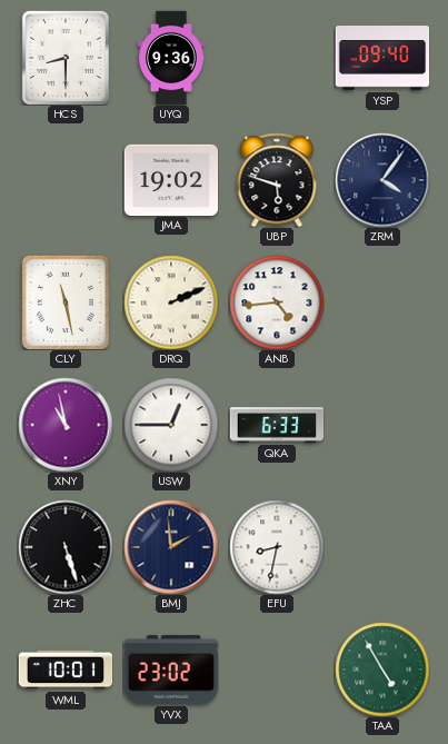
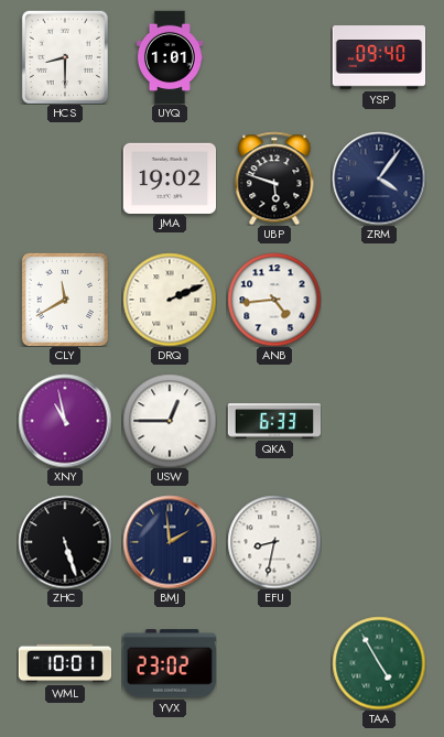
UYQ: 9:36 -> 1:01 (170, 57)
CLY: 11:28 -> 11:40 (65, 300)
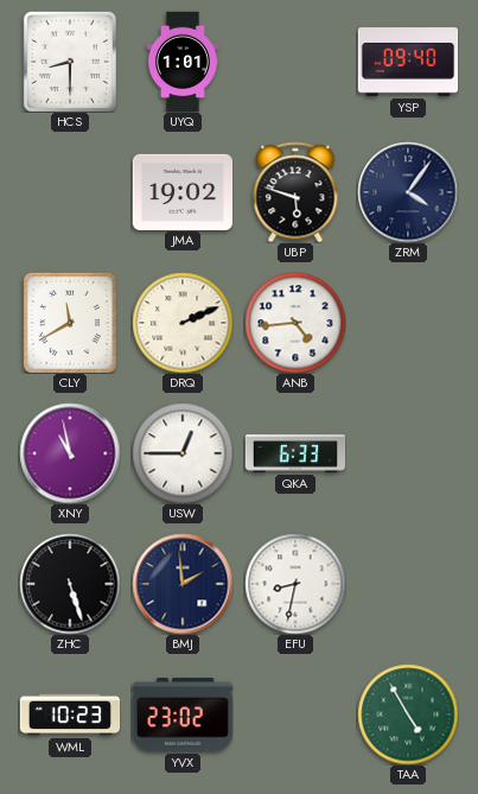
WML: 10:01 -> 10:23 (70, 714)
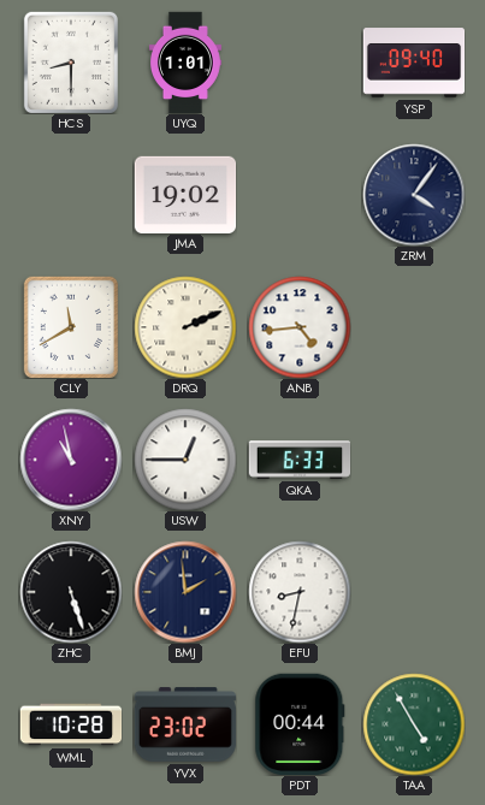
UBP: 5:48 -> none (295, 192)
WML: 10:23 -> 10:28 (71, 724)
PDT: none -> 00:44 (300, 723)
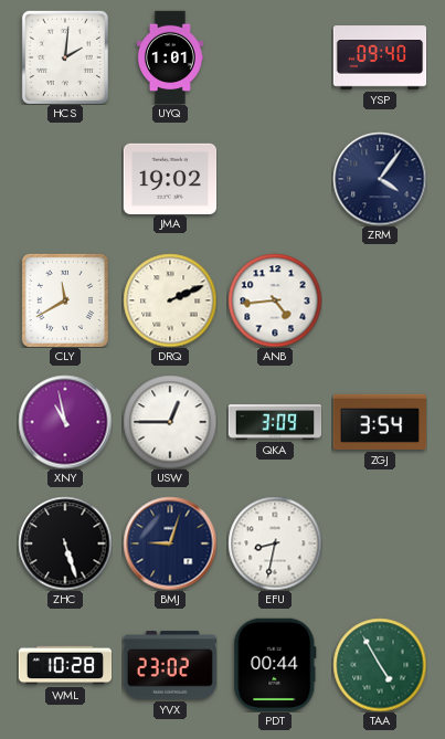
HCS: 8:30 -> 2:01 (65, 57)
QKA: 6:33 -> 3:09 (275, 422)
ZGJ: none -> 3:54 (380, 422)
BMJ: 1:59 -> 9:03 (170, 543)
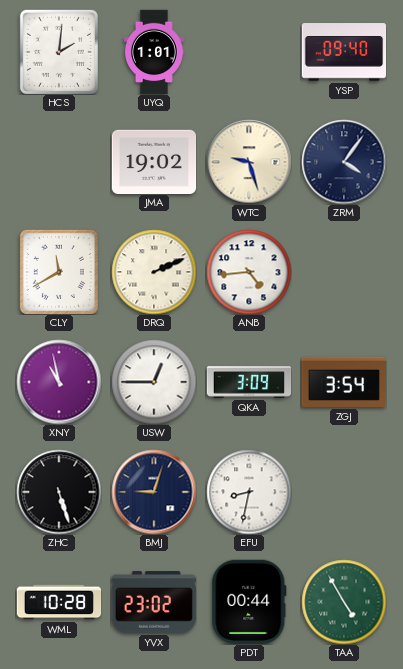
WTC: none -> 9:27 (249, 162)
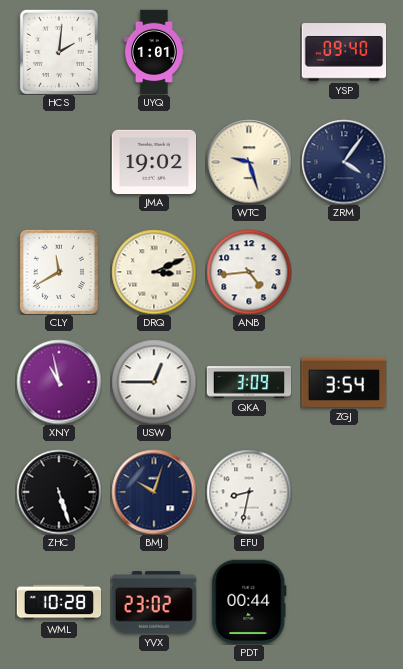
DRQ: 2:11 -> 3:11 (154, 272)
BMJ: 9:03 -> 10:03 (154, 492)
TAA: 4:55 -> none (344, 602)
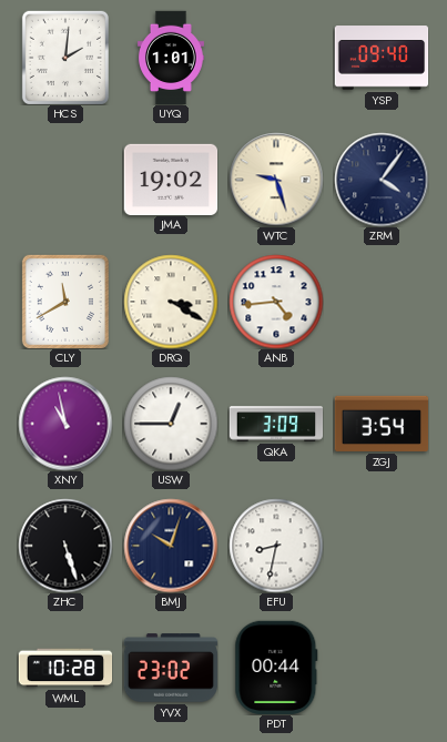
DRQ: 3:11 -> 3:20 (171, 302)
